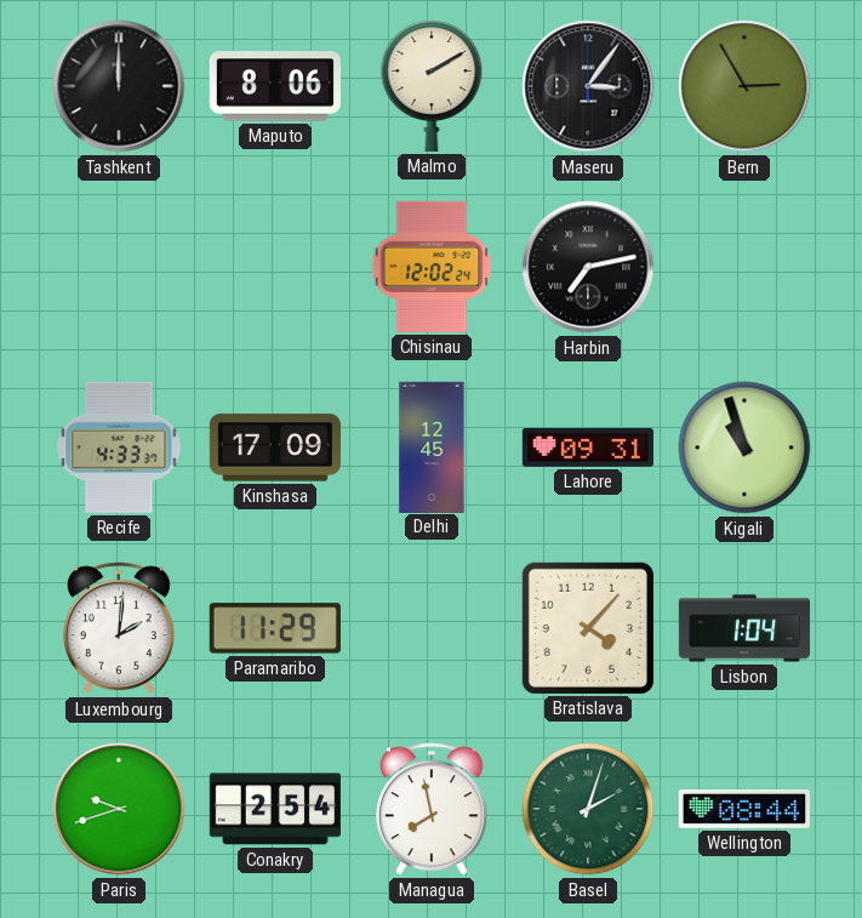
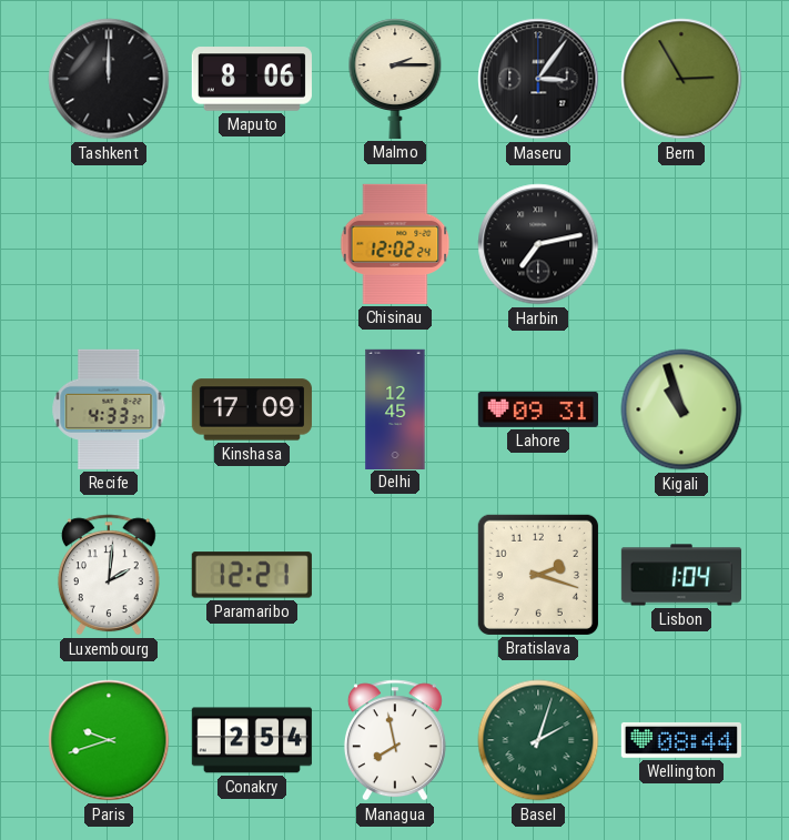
Malmo: 2:10 -> 2:15 (395, 79)
Paramaribo: 11:29 -> 12:21 (252, 575)
Bratislava: 4:07 -> 2:18 (538, 575)
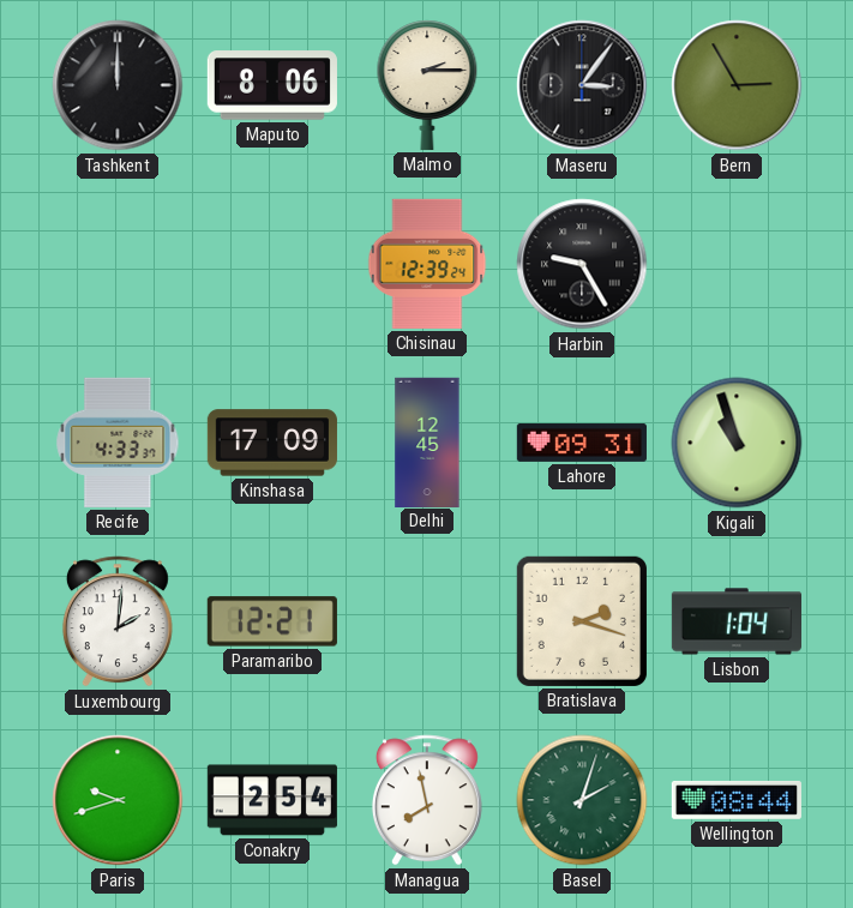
Chisinau: 12:02 -> 12:39 (427, 264)
Harbin: 7:13 -> 9:25 (582, 264)
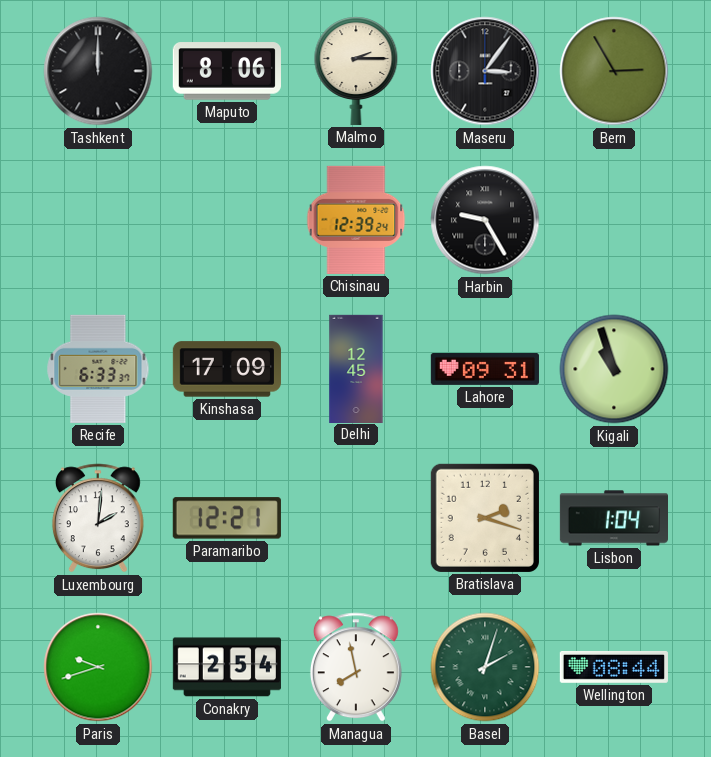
Recife: 4:33 -> 6:33 (98, 369)
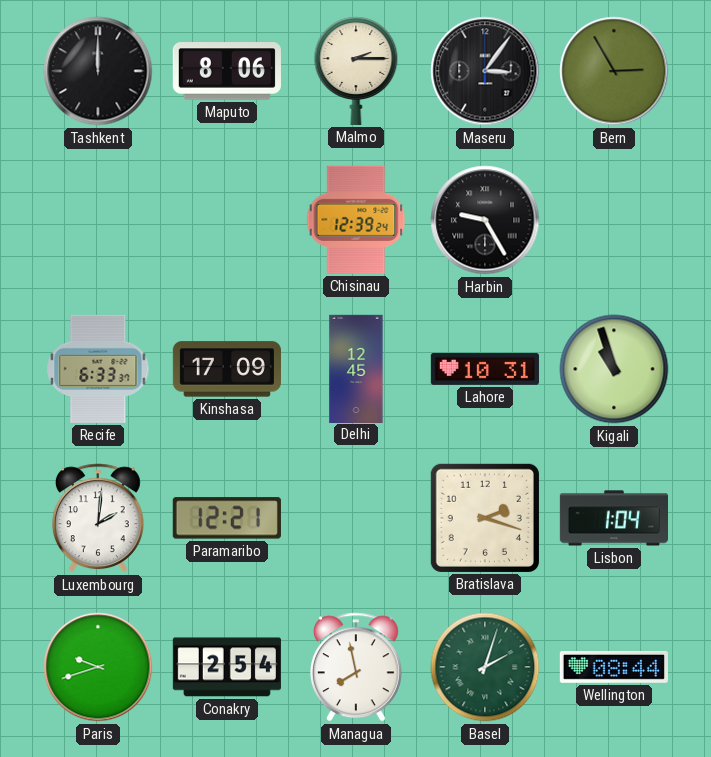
Lahore: 09:31 -> 10:31 (485, 369)
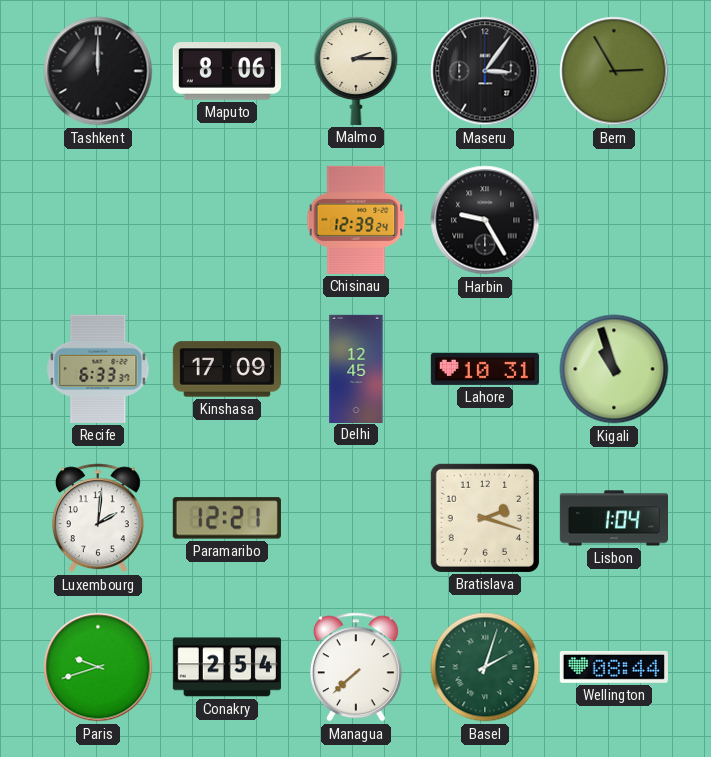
Managua: 7:58 -> 7:38 (356, 667)
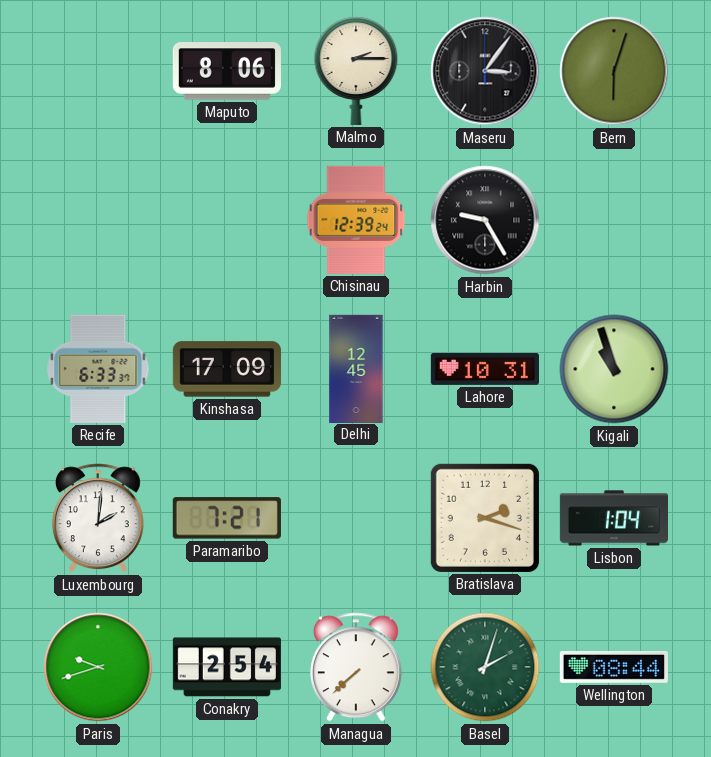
Tashkent: 12:00 -> none (98, 71)
Bern: 2:55 -> 6:03 (614, 71)
Paramaribo: 12:21 -> 7:21 (227, 518)
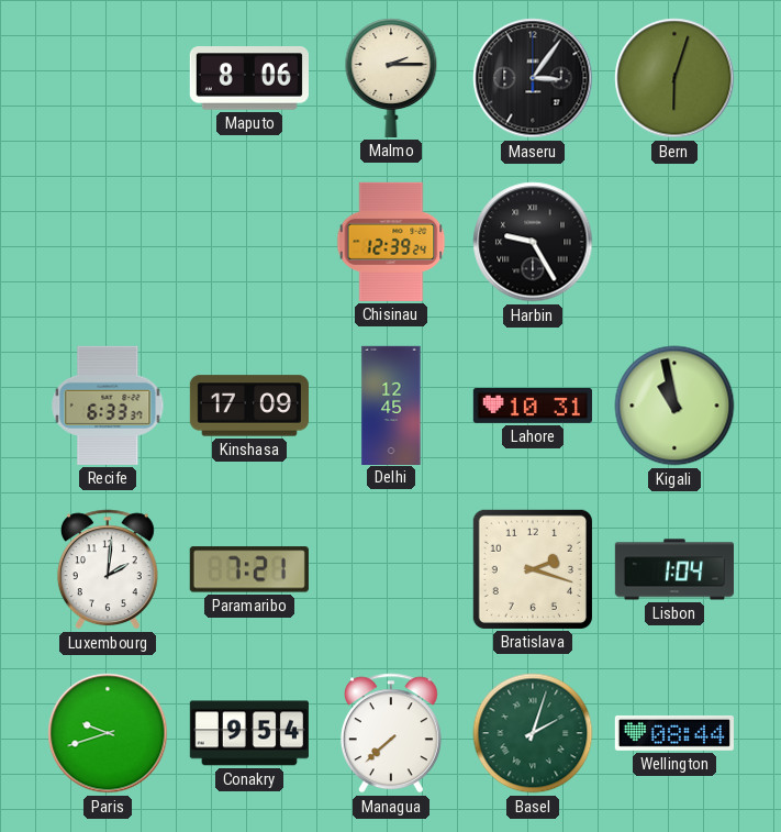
Kigali: 10:57 -> 10:58 (674, 406)
Conakry: 2:54 -> 9:54 (249, 733)
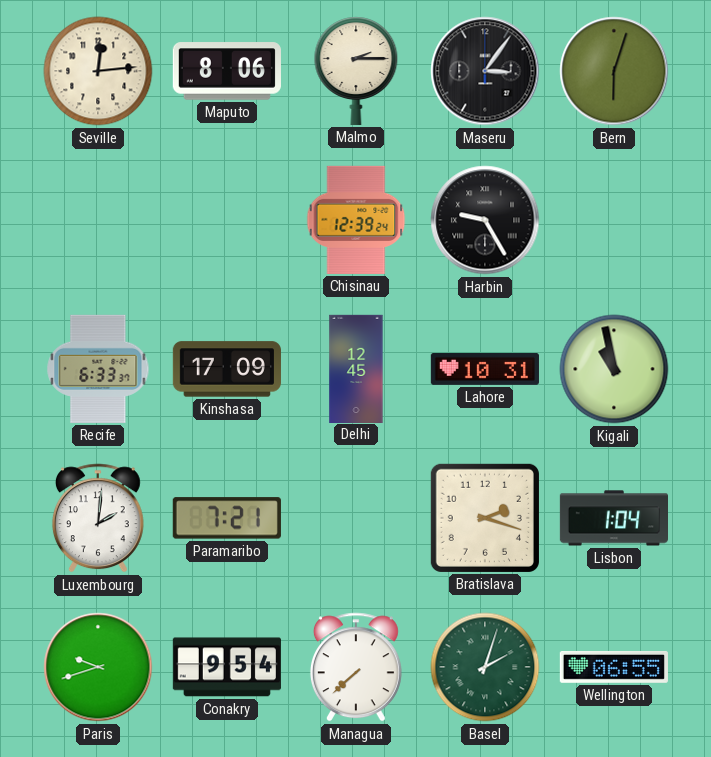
Seville: none -> 12:14 (98, 71)
Wellington: 08:44 -> 06:55 (614, 667)
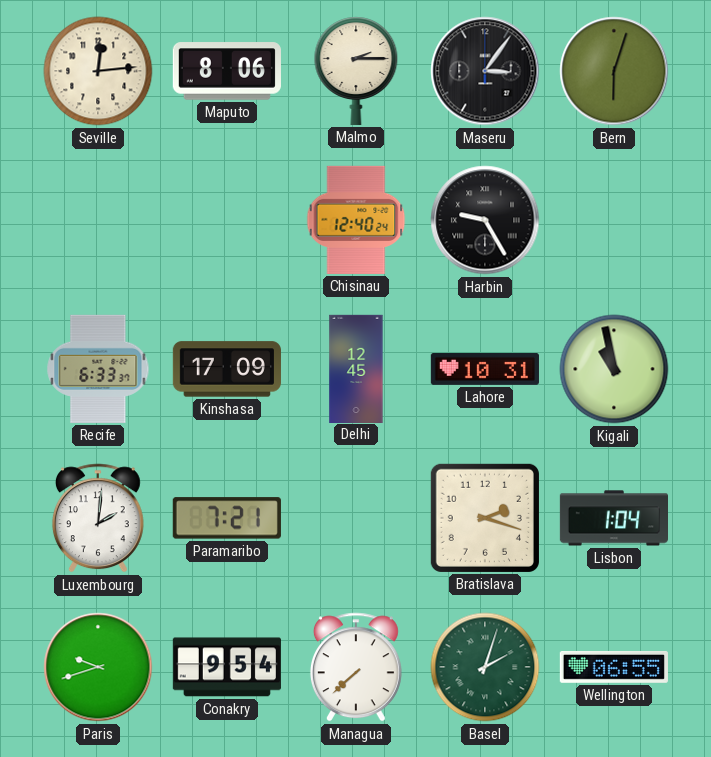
Chisinau: 12:39 -> 12:40 (356, 220)
